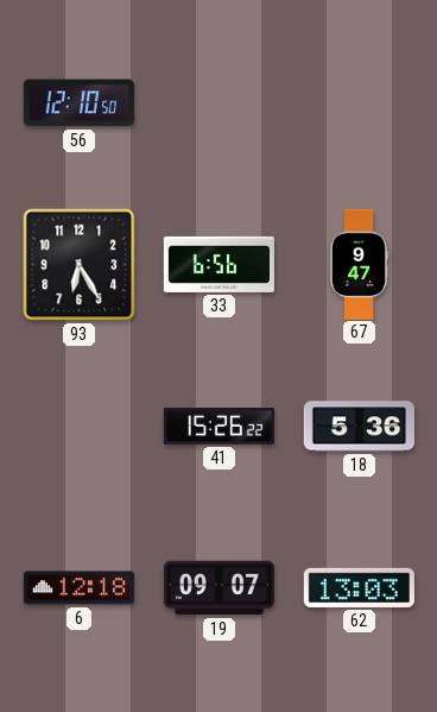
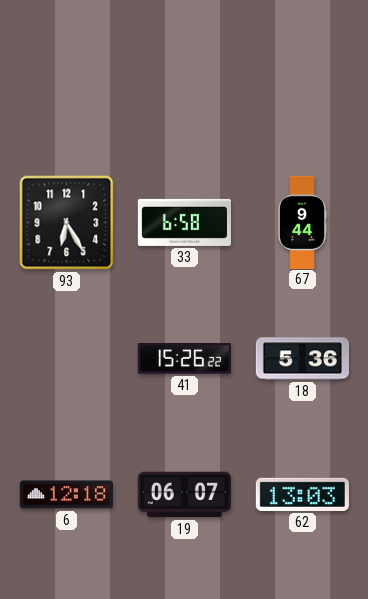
56: 12:10 -> none (78, 103)
33: 6:56 -> 6:58 (184, 222)
67: 9:47 -> 9:44 (303, 222)
19: 09:07 -> 06:07 (184, 495)
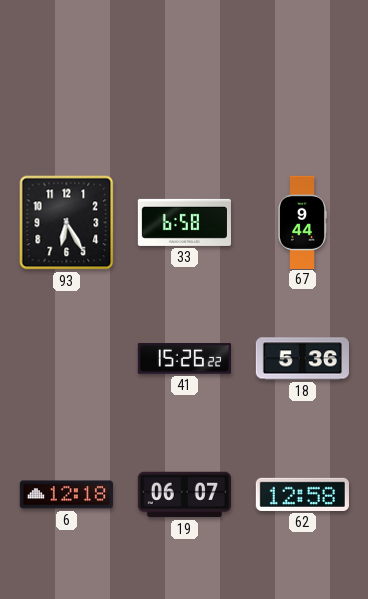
62: 13:03 -> 12:58 (302, 494)
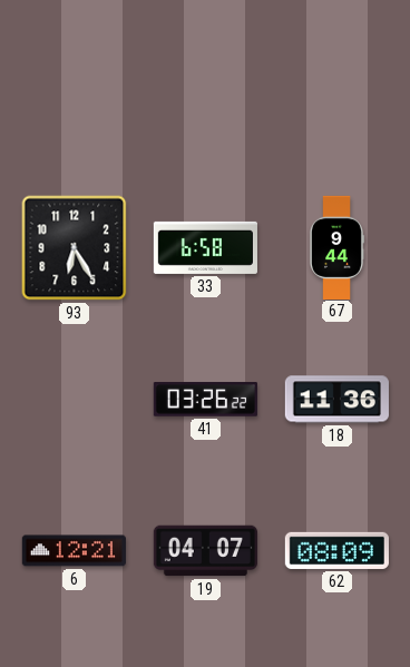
41: 15:26 -> 03:26 (205, 400)
18: 5:36 -> 11:36 (336, 400)
6: 12:18 -> 12:21 (74, 551)
19: 06:07 -> 04:07 (205, 551)
62: 12:58 -> 08:09 (336, 550)
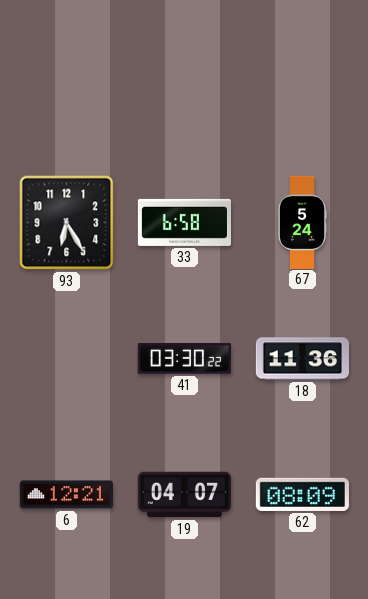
67: 9:44 -> 5:24 (303, 222)
41: 03:26 -> 03:30 (184, 359)
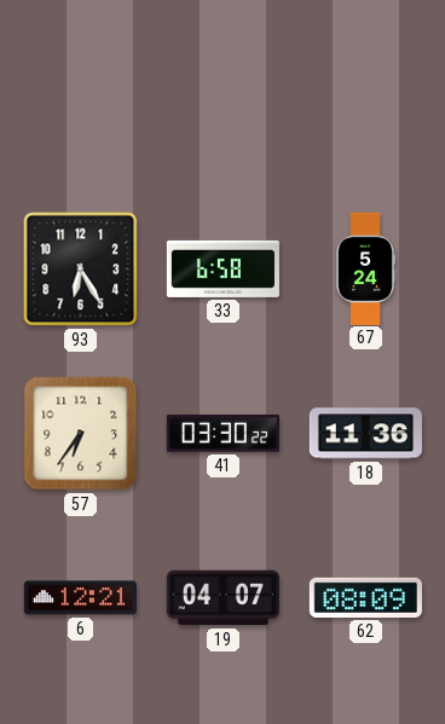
57: none -> 6:36 (81, 434)
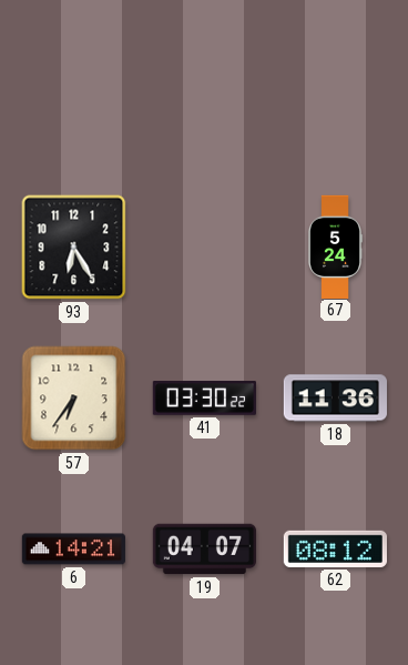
33: 6:58 -> none (223, 268)
6: 12:21 -> 14:21 (73, 550)
62: 08:09 -> 08:12 (335, 548)
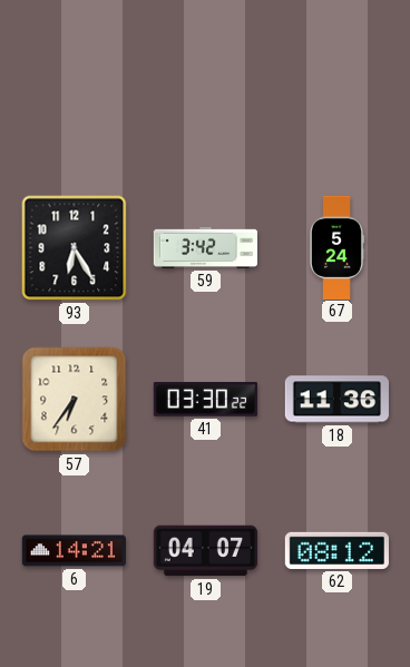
59: none -> 3:42 (205, 247)
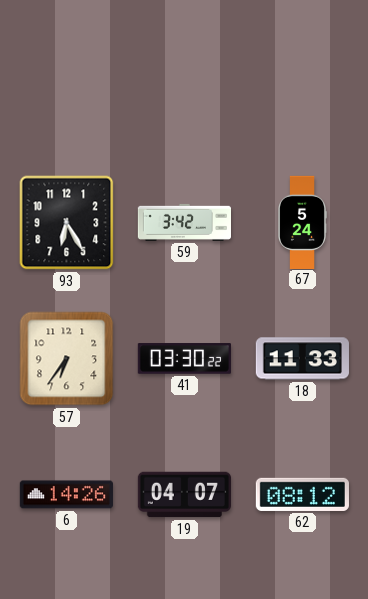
18: 11:36 -> 11:33 (302, 359)
6: 14:21 -> 14:26 (66, 495)
